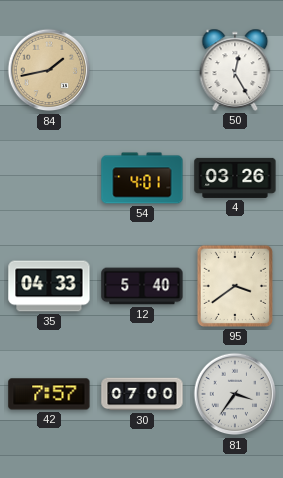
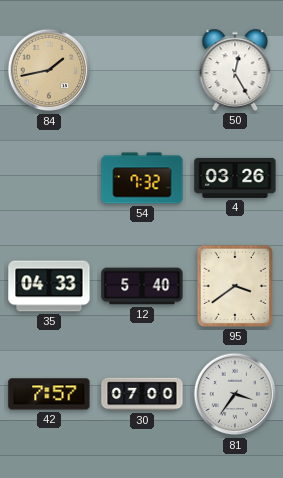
54: 4:01 -> 7:32 (142, 178)
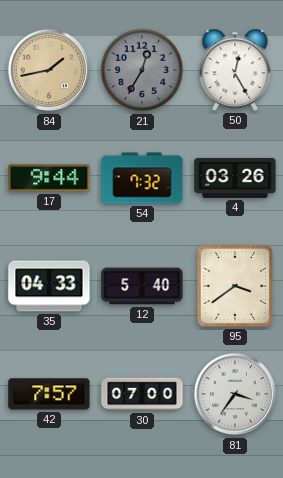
21: none -> 12:35 (142, 70)
17: none -> 9:44 (49, 178)
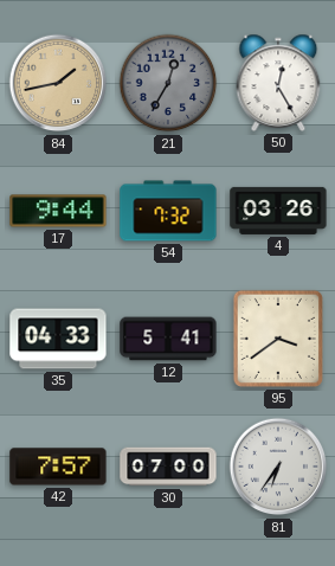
12: 5:40 -> 5:41 (168, 339)
81: 3:36 -> 6:36 (278, 467)
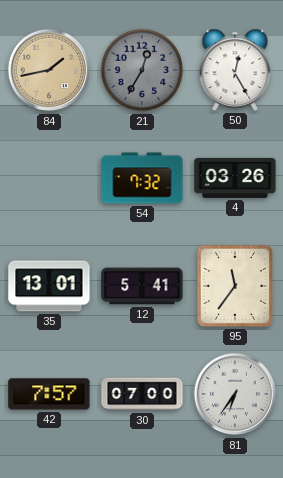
17: 9:44 -> none (58, 211)
35: 04:33 -> 13:01 (49, 286)
95: 3:39 -> 11:36 (235, 286)
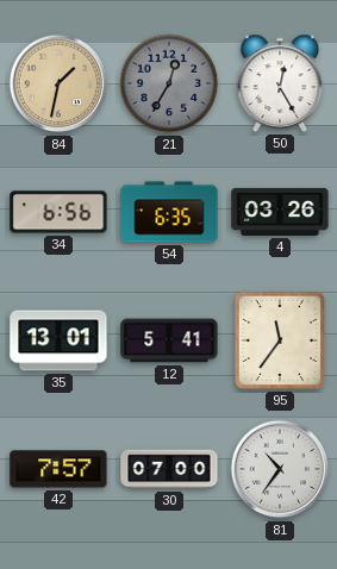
84: 1:43 -> 1:32 (58, 83)
34: none -> 6:56 (58, 212)
54: 7:32 -> 6:35 (169, 212)
81: 6:36 -> 10:36 (280, 469)
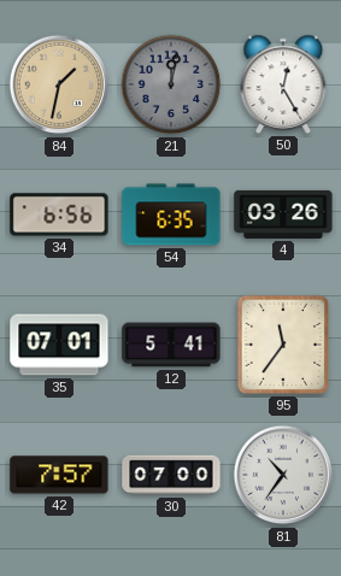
21: 12:35 -> 12:02 (171, 84)
35: 13:01 -> 07:01 (59, 345)
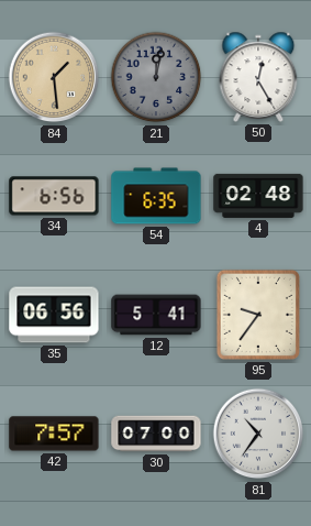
84: 1:32 -> 1:29 (54, 77)
4: 03:26 -> 02:48 (258, 196)
35: 07:01 -> 06:56 (54, 315)
95: 11:36 -> 9:36 (258, 315)
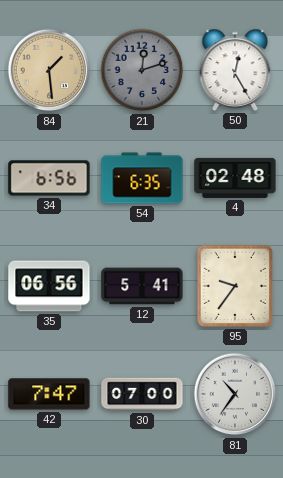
21: 12:02 -> 12:12 (142, 70)
42: 7:57 -> 7:47 (49, 394)
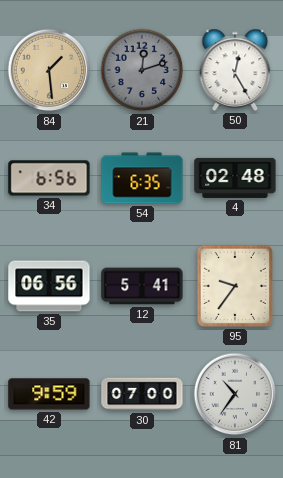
42: 7:47 -> 9:59 (49, 394)
